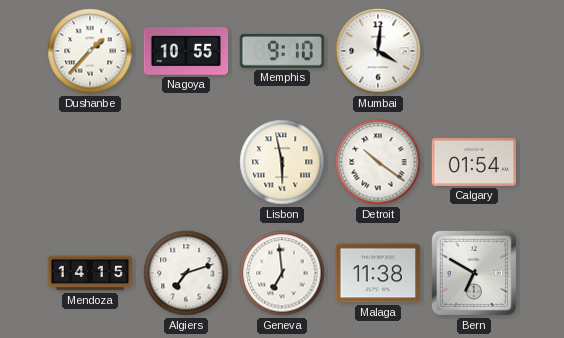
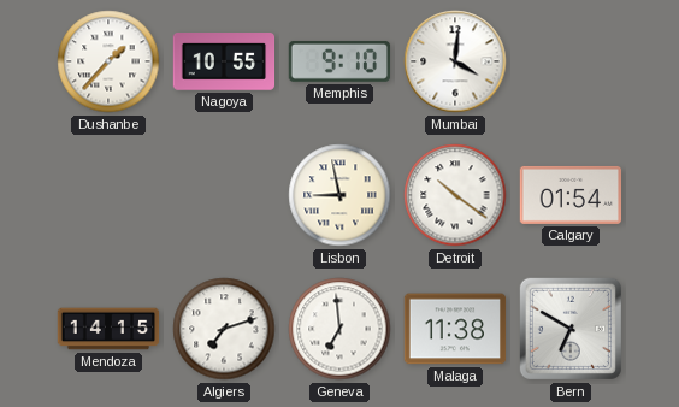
Lisbon: 5:58 -> 8:58 (339, 195)
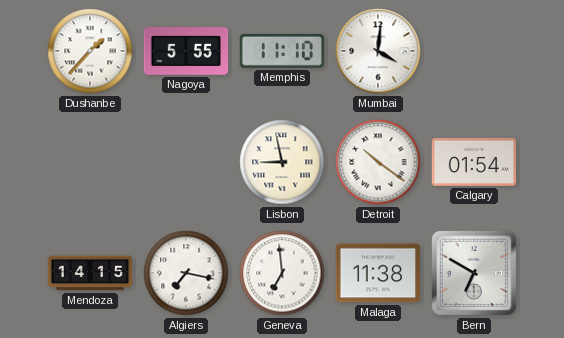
Nagoya: 10:55 -> 5:55 (186, 51)
Memphis: 9:10 -> 11:10 (282, 51)
Algiers: 7:12 -> 7:17 (186, 273)
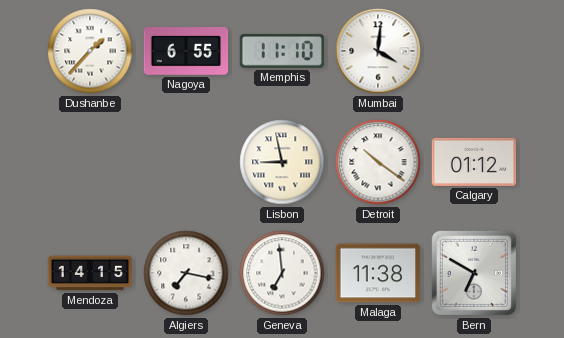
Nagoya: 5:55 -> 6:55 (186, 51)
Calgary: 01:54 -> 01:12 (474, 162)
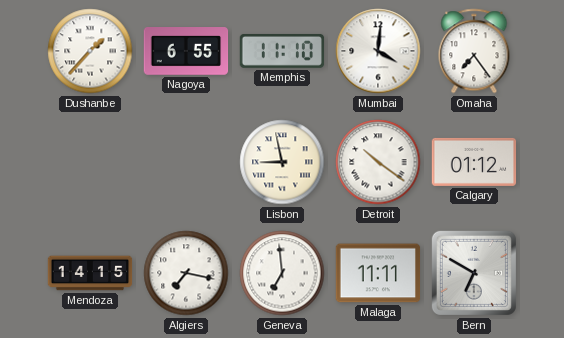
Omaha: none -> 7:24 (474, 51)
Malaga: 11:38 -> 11:11 (378, 273)
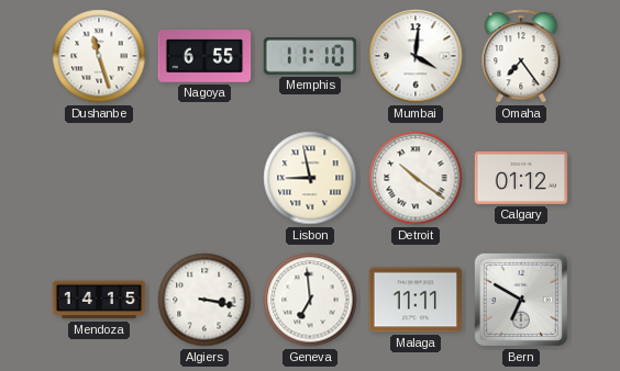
Dushanbe: 1:37 -> 11:27 (99, 56)
Algiers: 7:17 -> 3:17 (204, 300)
